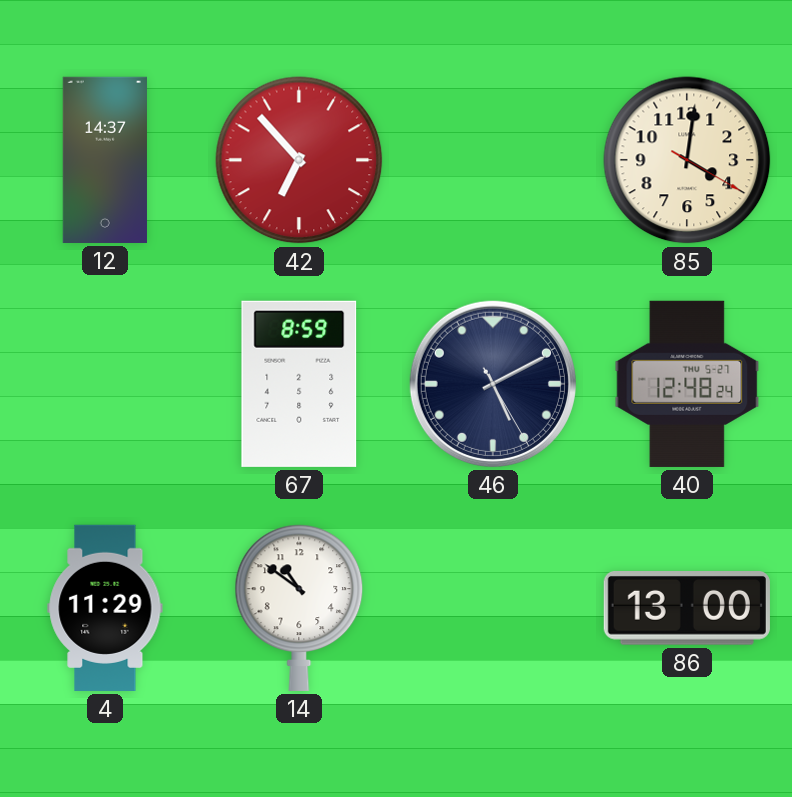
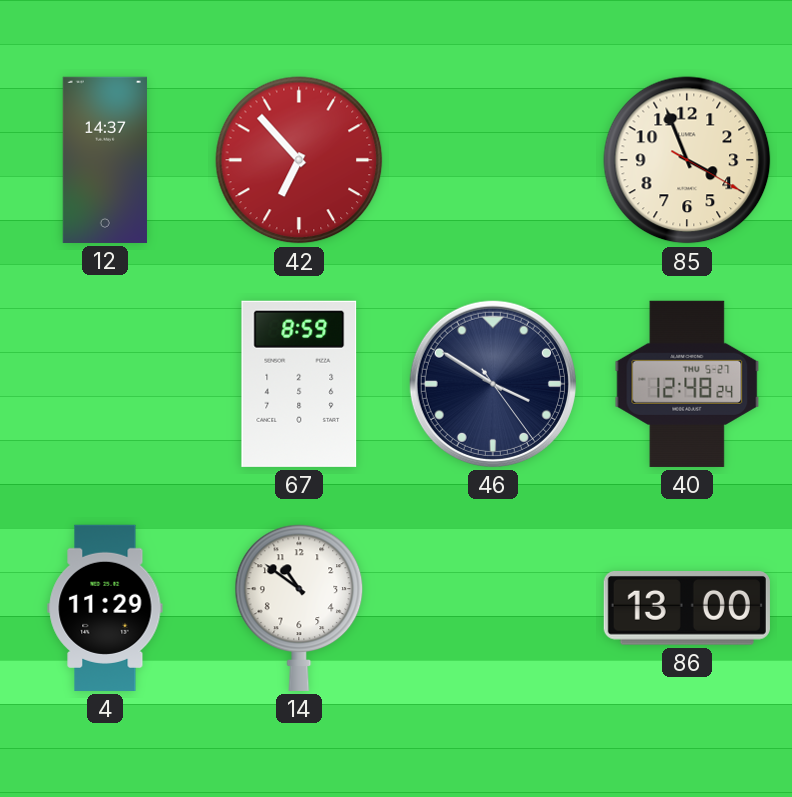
85: 4:01 -> 3:56 (687, 160)
46: 5:10 -> 3:50 (493, 384)
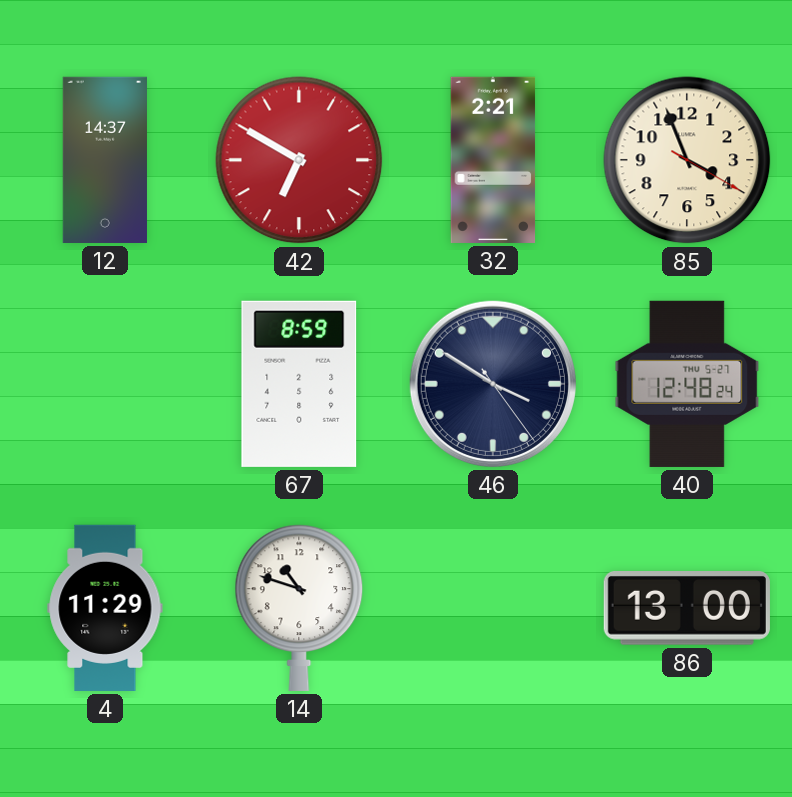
42: 6:53 -> 6:50 (299, 160)
32: none -> 2:21 (493, 160)
14: 10:51 -> 10:48 (299, 608)
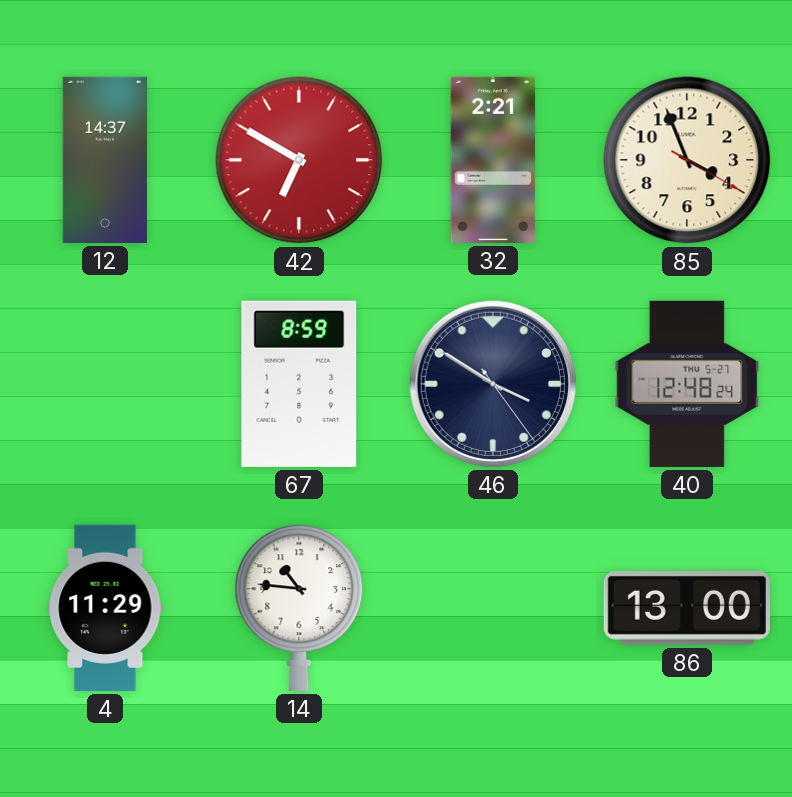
14: 10:48 -> 10:46 (299, 608)
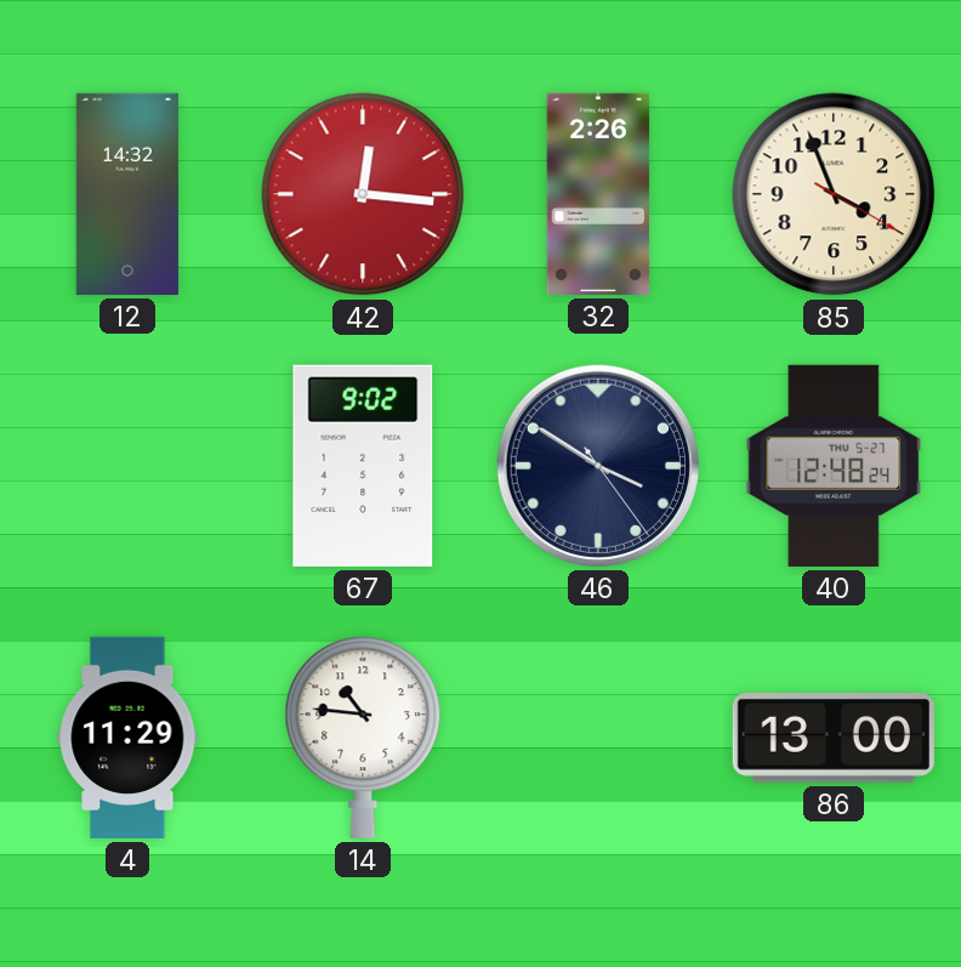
12: 14:37 -> 14:32 (127, 194)
42: 6:50 -> 12:16 (363, 194)
32: 2:21 -> 2:26 (598, 194)
67: 8:59 -> 9:02 (363, 466)
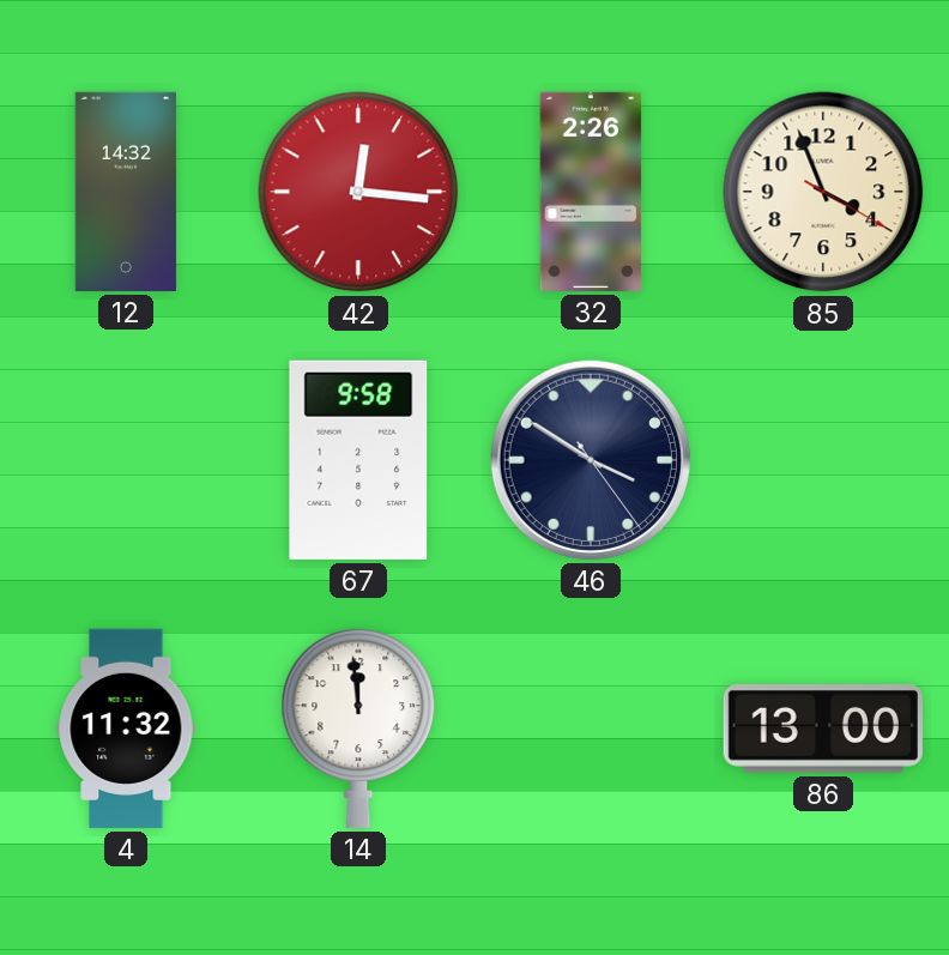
67: 9:02 -> 9:58 (358, 460)
40: 12:48 -> none (834, 466)
4: 11:29 -> 11:32 (126, 729)
14: 10:46 -> 11:59 (358, 729)
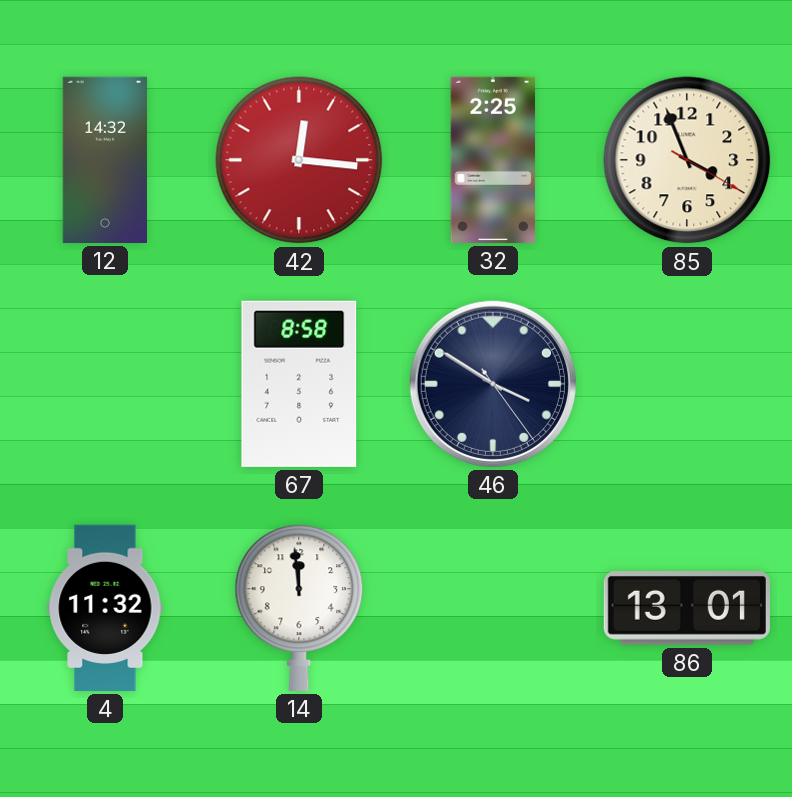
32: 2:26 -> 2:25 (493, 160)
67: 9:58 -> 8:58 (299, 384)
86: 13:00 -> 13:01 (687, 609)
